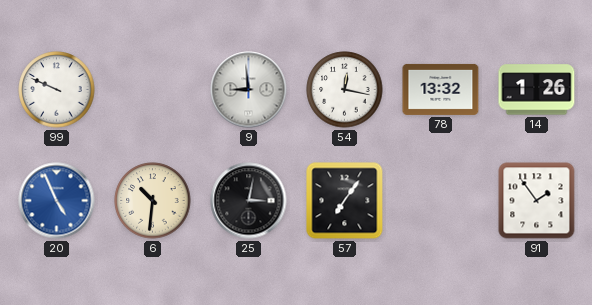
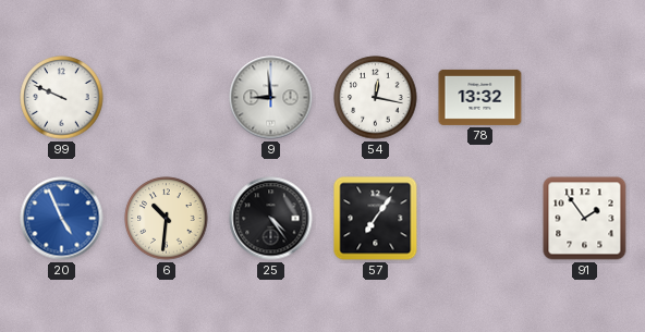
14: 1:26 -> none (537, 90)
25: 3:02 -> 4:24 (271, 219)
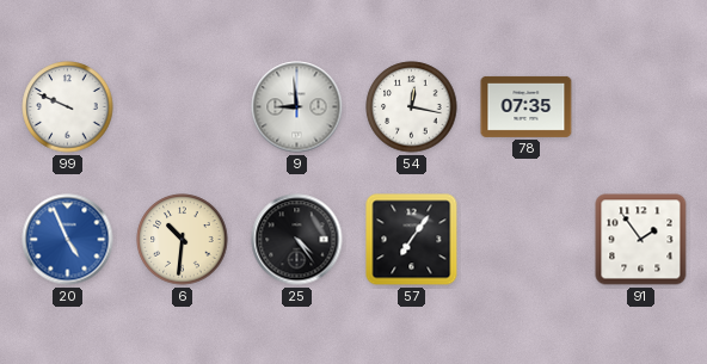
78: 13:32 -> 07:35 (527, 106)
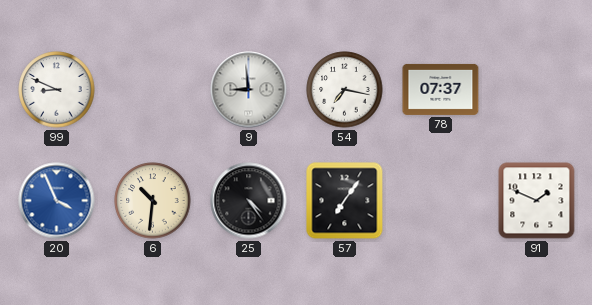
99: 9:49 -> 8:49 (57, 90)
54: 12:17 -> 7:17 (345, 90)
78: 07:35 -> 07:37 (441, 89)
20: 4:56 -> 3:56 (57, 201)
91: 1:54 -> 1:49 (537, 201)
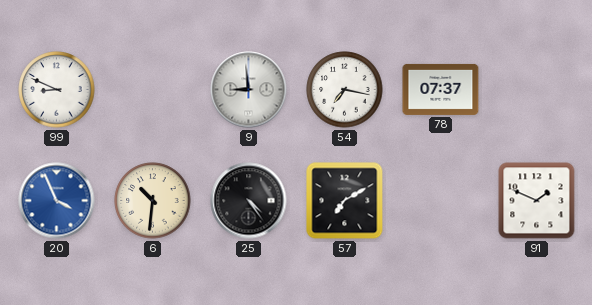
57: 7:06 -> 7:10 (345, 201)
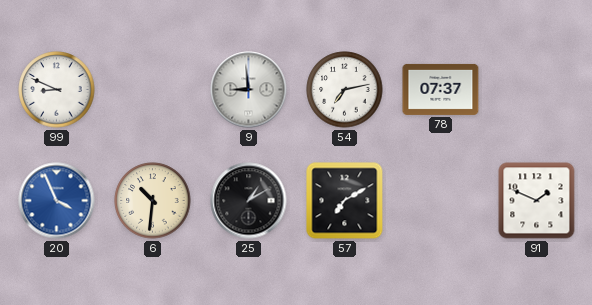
54: 7:17 -> 7:13 (345, 90)
25: 4:24 -> 1:10 (249, 201)
